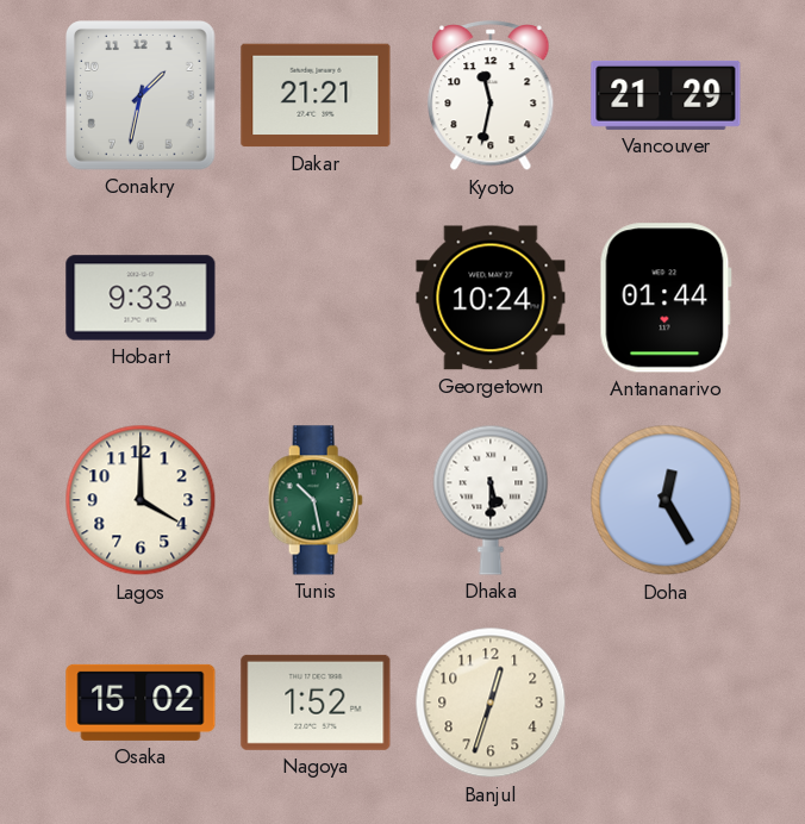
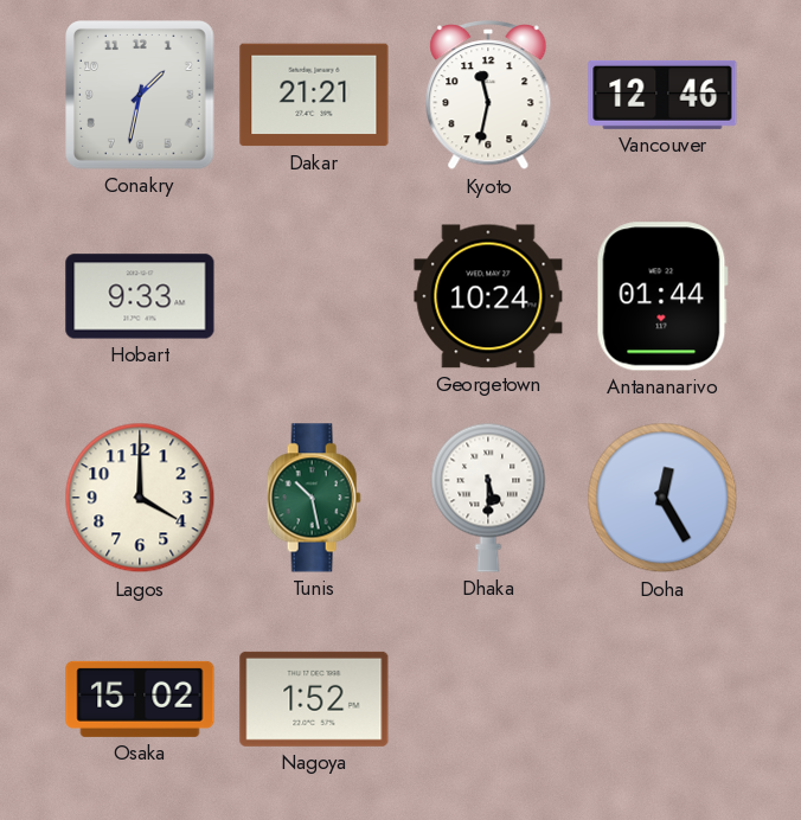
Vancouver: 21:29 -> 12:46 (662, 95)
Banjul: 12:33 -> none (491, 703)
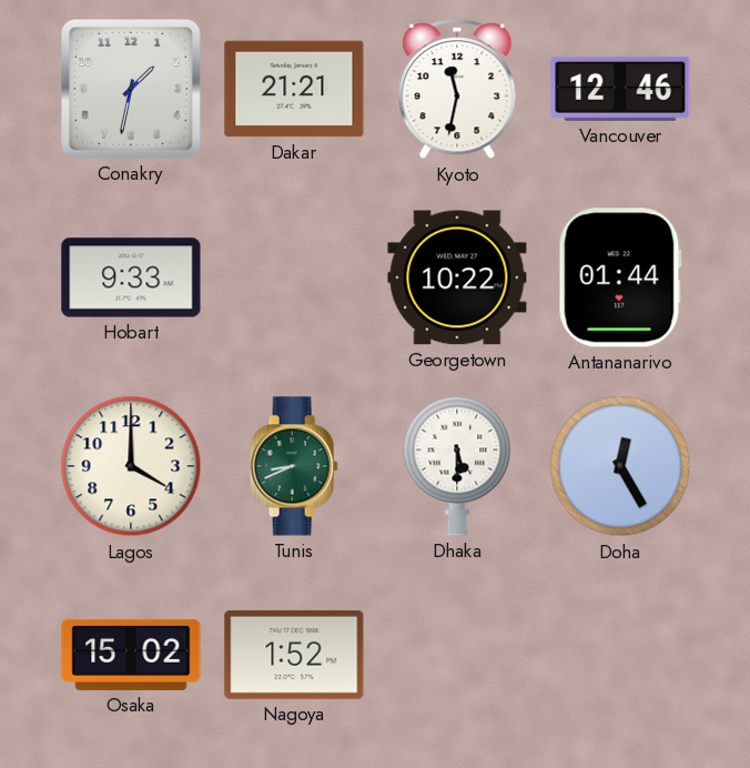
Georgetown: 10:24 -> 10:22 (457, 277)
Tunis: 10:28 -> 8:41 (294, 466)
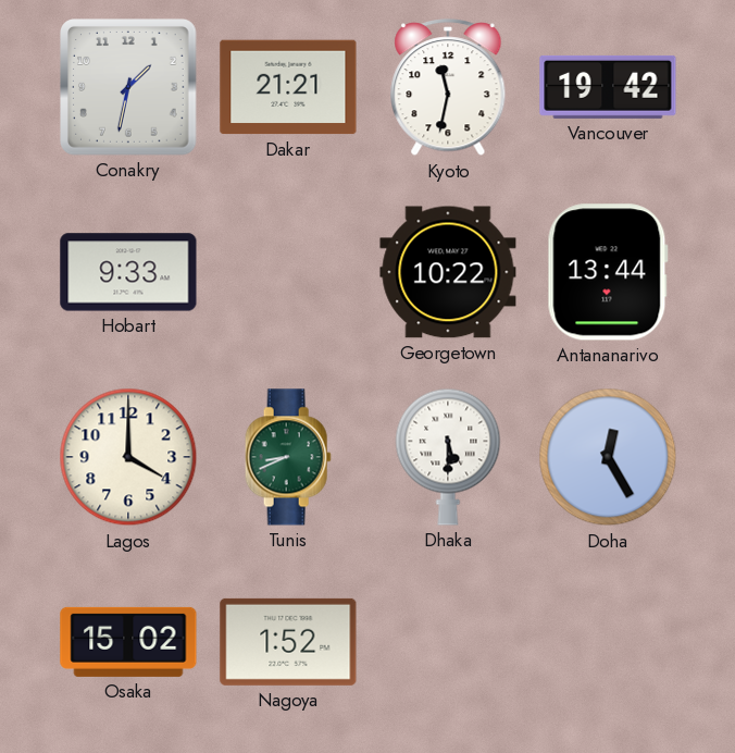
Vancouver: 12:46 -> 19:42 (608, 87)
Antananarivo: 01:44 -> 13:44 (608, 272)
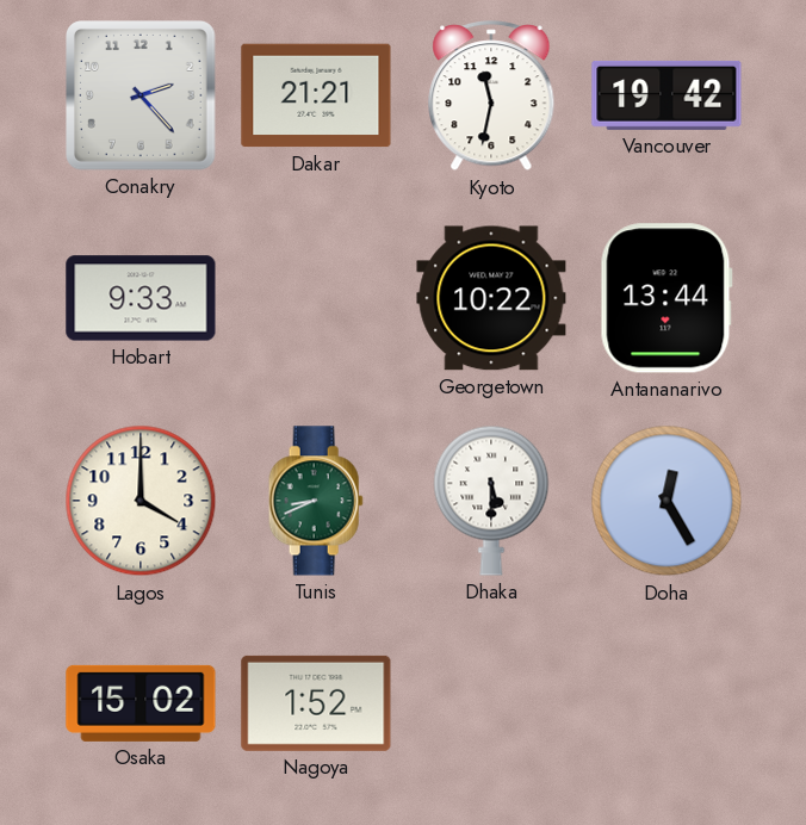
Conakry: 1:32 -> 2:23 (142, 97)
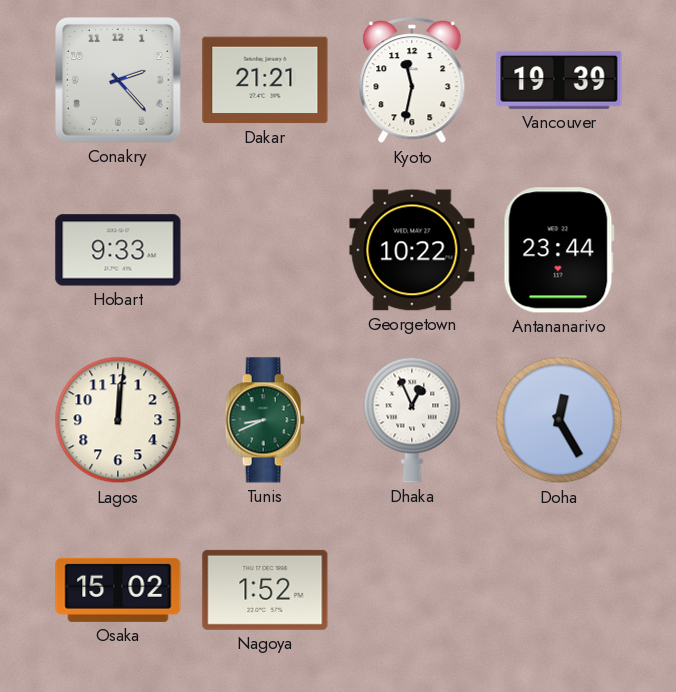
Vancouver: 19:42 -> 19:39 (559, 80)
Antananarivo: 13:44 -> 23:44 (559, 250)
Lagos: 4:00 -> 12:01 (118, 420)
Dhaka: 5:30 -> 12:56 (412, 420)
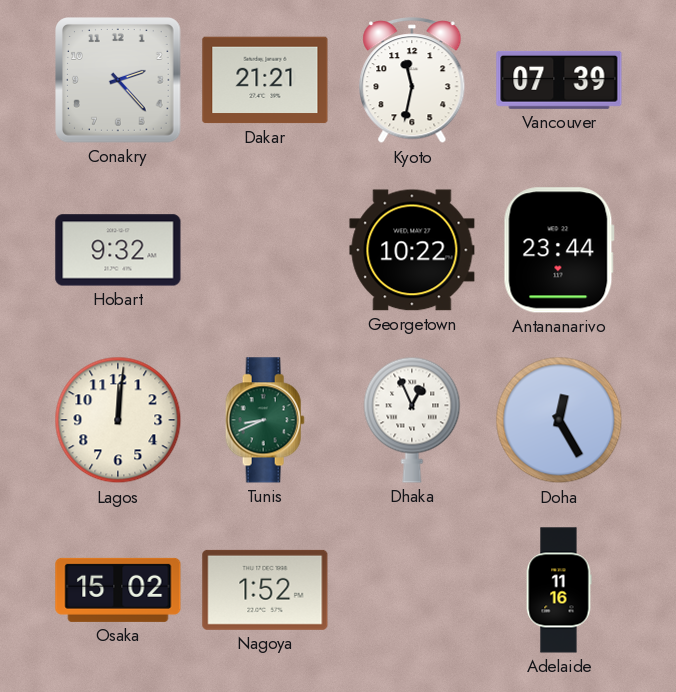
Vancouver: 19:39 -> 07:39 (559, 80)
Hobart: 9:33 -> 9:32 (118, 250)
Adelaide: none -> 11:16 (559, 590)
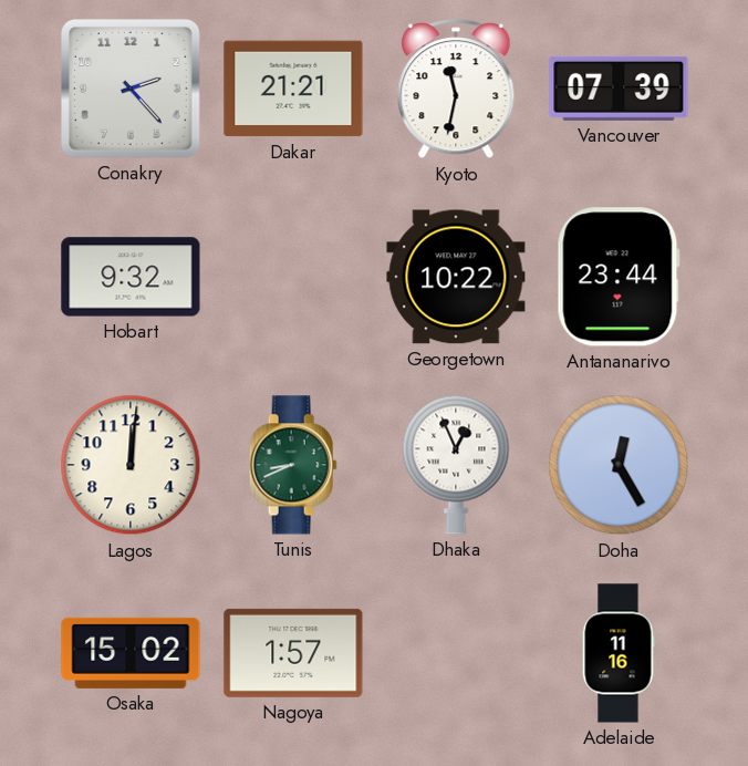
Nagoya: 1:52 -> 1:57 (293, 653)
